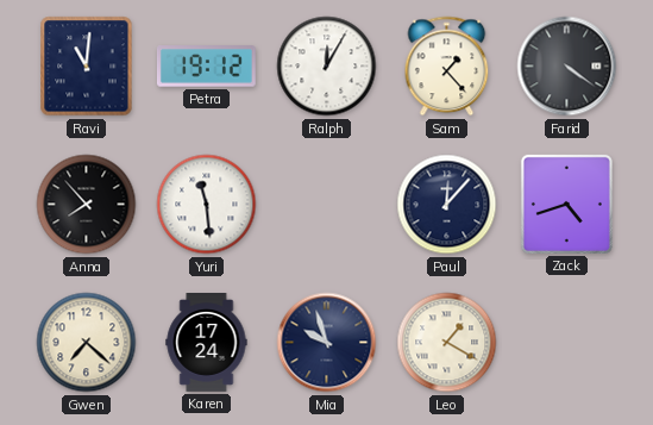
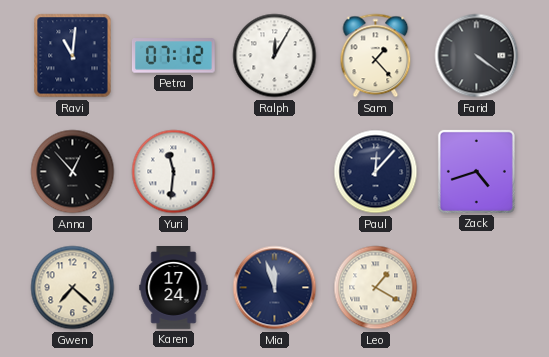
Petra: 19:12 -> 07:12 (173, 56)
Anna: 7:53 -> 12:53 (73, 172)
Yuri: 11:29 -> 11:31 (174, 172)
Mia: 9:57 -> 11:57 (275, 288)
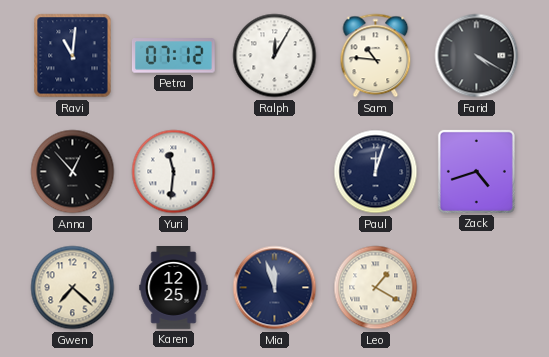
Sam: 1:23 -> 10:46 (376, 56)
Farid: 4:21 -> 4:20 (477, 56)
Paul: 12:07 -> 12:03 (376, 172)
Karen: 17:24 -> 12:25 (174, 288)
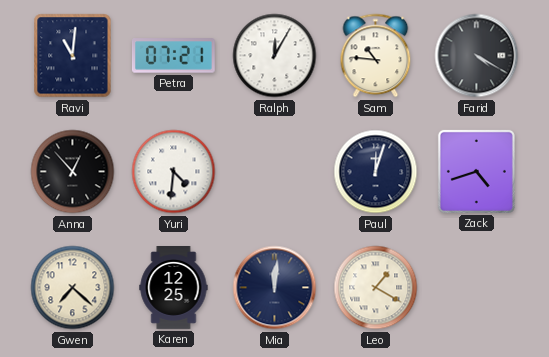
Petra: 07:12 -> 07:21 (173, 56)
Yuri: 11:31 -> 4:31 (174, 172)
Mia: 11:57 -> 12:01 (275, 288)
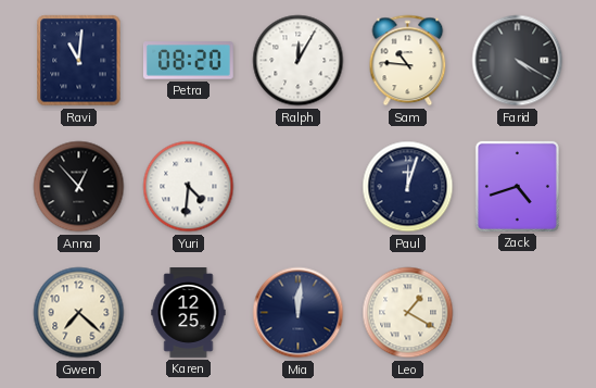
Petra: 07:21 -> 08:20 (188, 61)
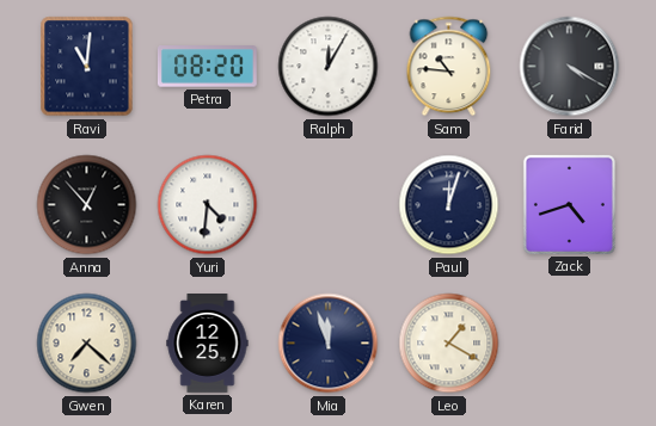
Mia: 12:01 -> 11:57 (329, 344)
